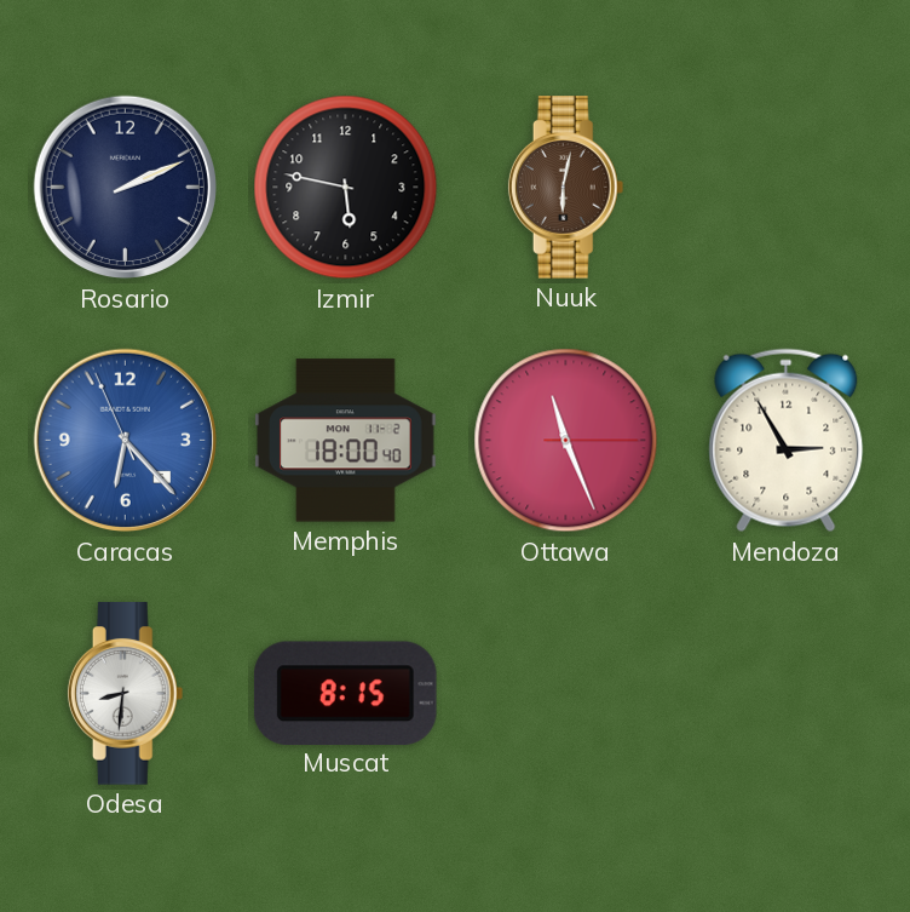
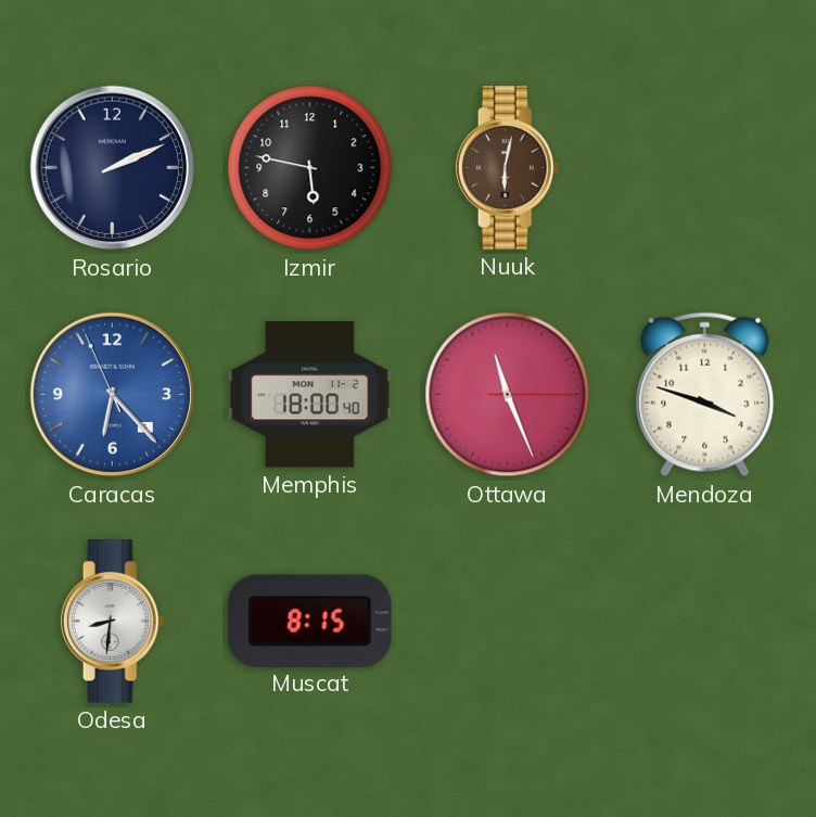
Mendoza: 2:55 -> 3:48 (705, 395)
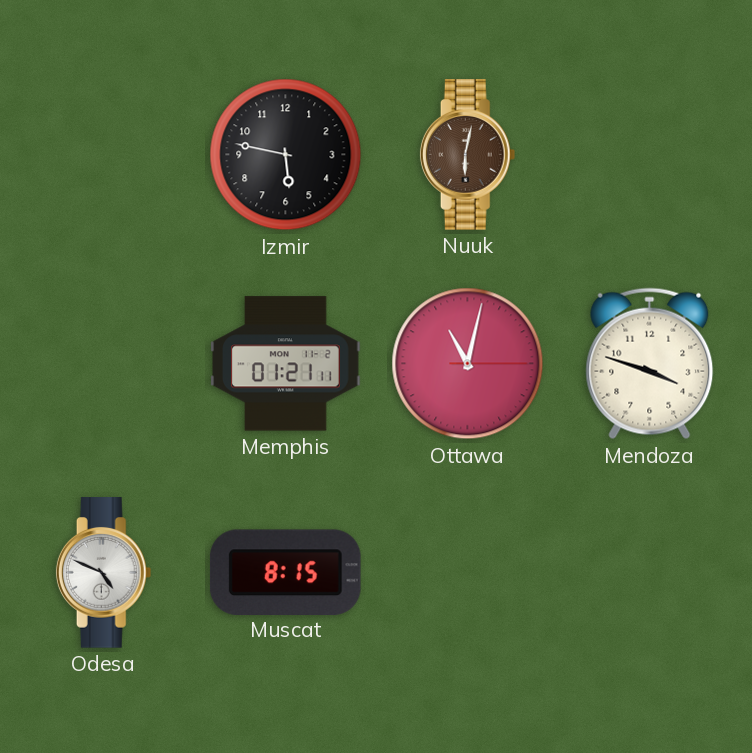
Rosario: 2:11 -> none (113, 168)
Caracas: 6:22 -> none (113, 395)
Memphis: 18:00 -> 01:21 (286, 364)
Ottawa: 11:26 -> 11:02 (468, 364)
Odesa: 8:31 -> 4:49 (104, 573)
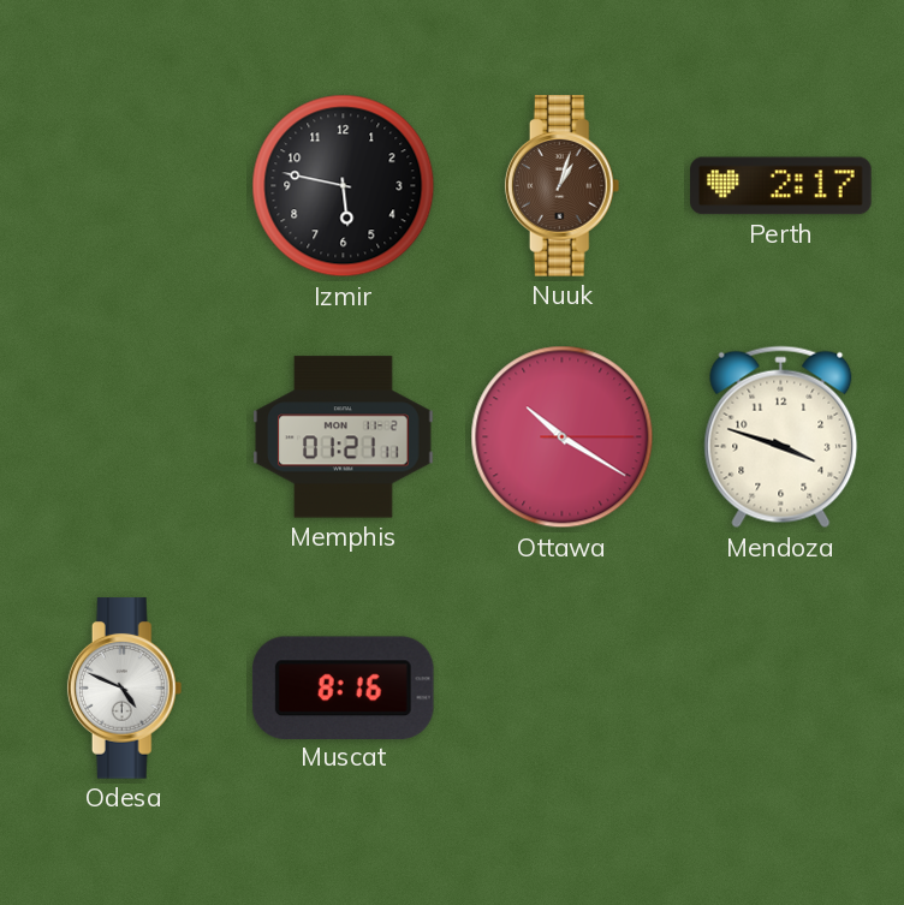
Nuuk: 6:02 -> 1:03 (563, 186)
Perth: none -> 2:17 (781, 186)
Ottawa: 11:02 -> 10:20 (563, 437)
Muscat: 8:15 -> 8:16 (343, 687)
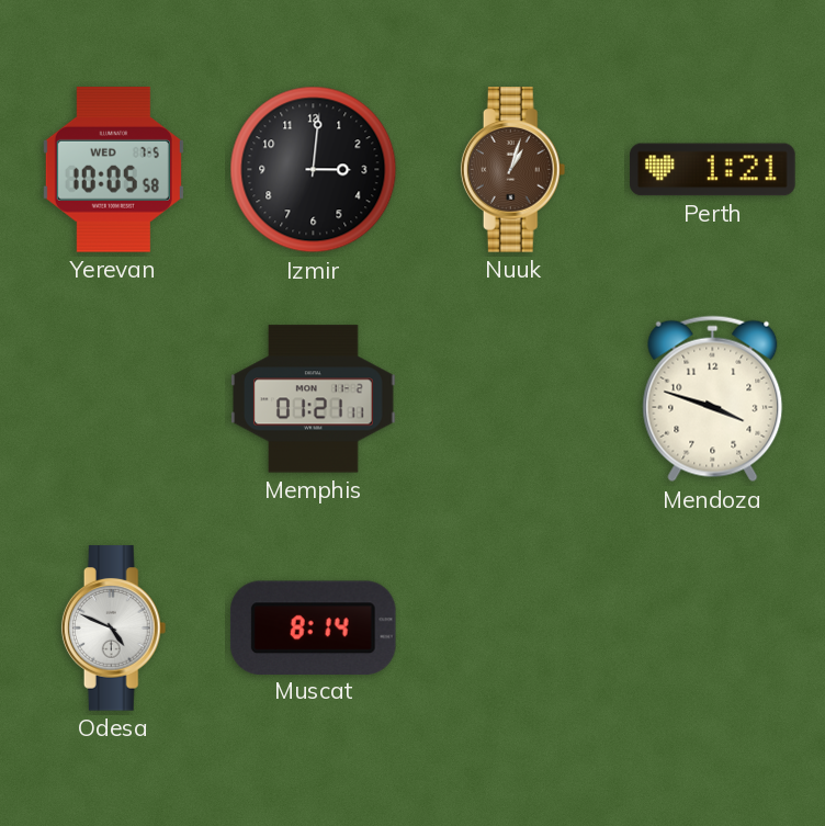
Yerevan: none -> 10:05 (113, 170)
Izmir: 5:47 -> 3:01 (314, 170)
Perth: 2:17 -> 1:21 (713, 170)
Ottawa: 10:20 -> none (563, 437)
Muscat: 8:16 -> 8:14 (313, 627)
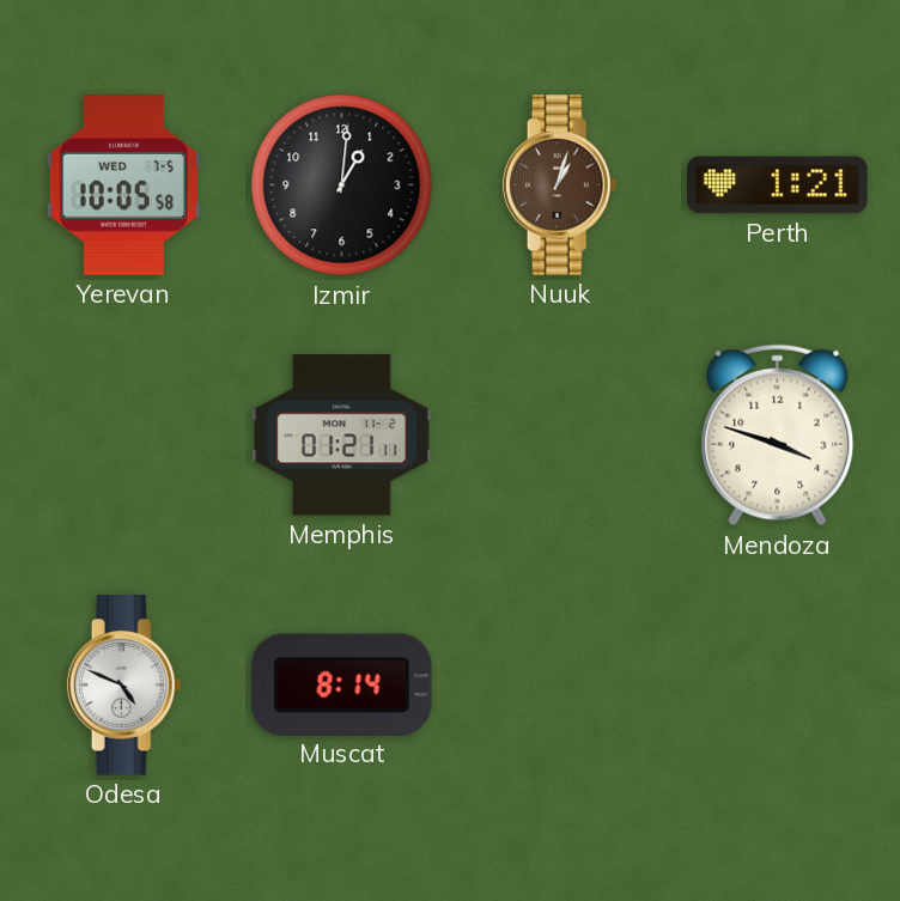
Izmir: 3:01 -> 1:01 (342, 185)
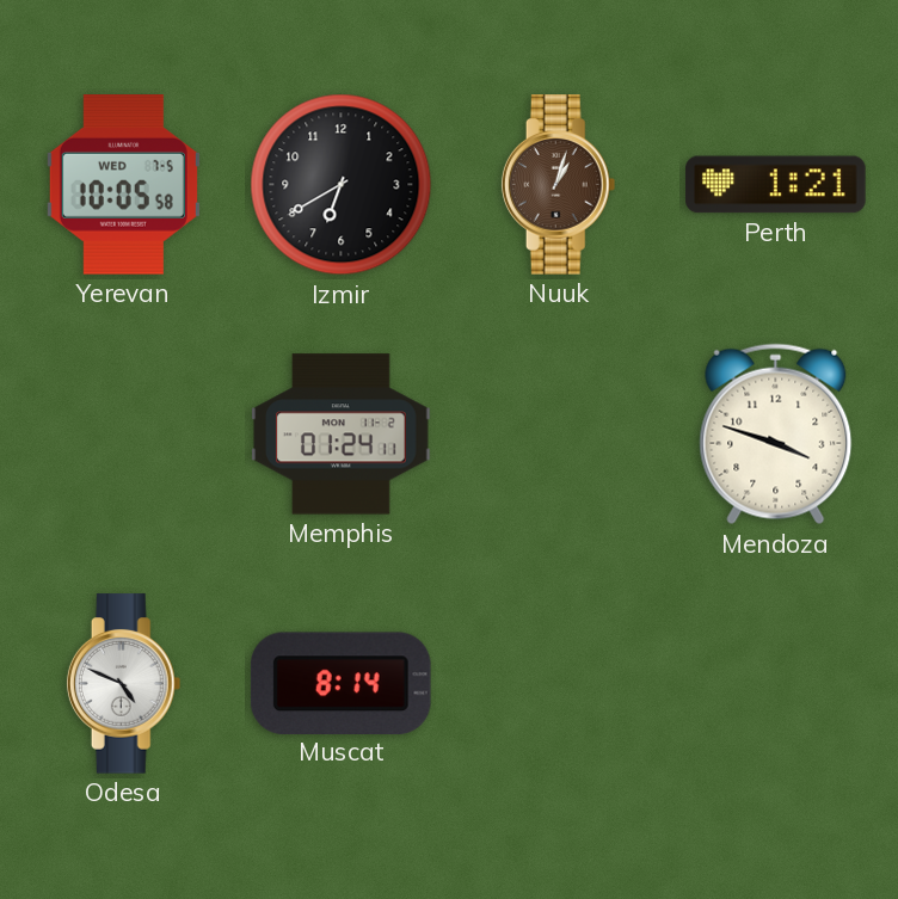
Izmir: 1:01 -> 6:40 (342, 185)
Memphis: 01:21 -> 01:24 (342, 435)
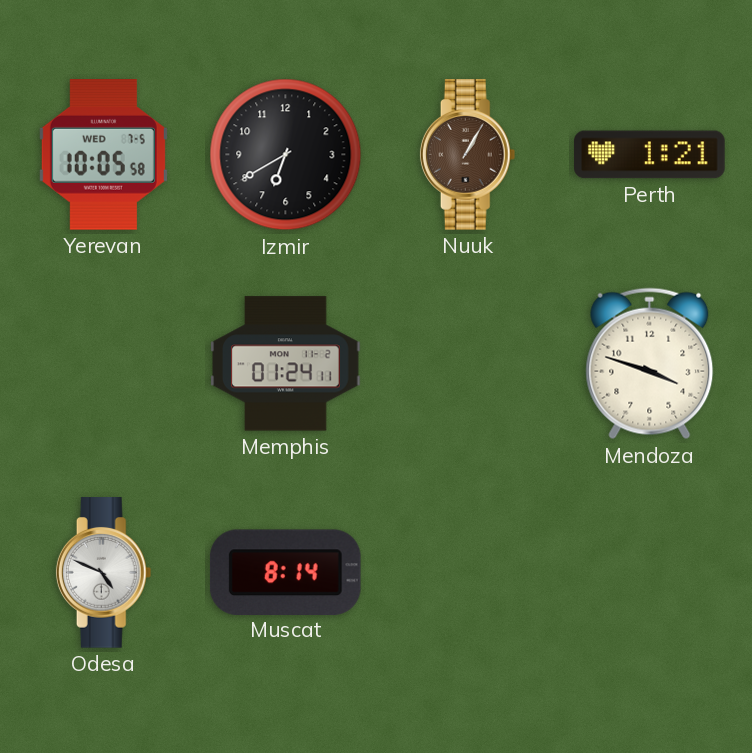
Nuuk: 1:03 -> 1:05 (468, 155)
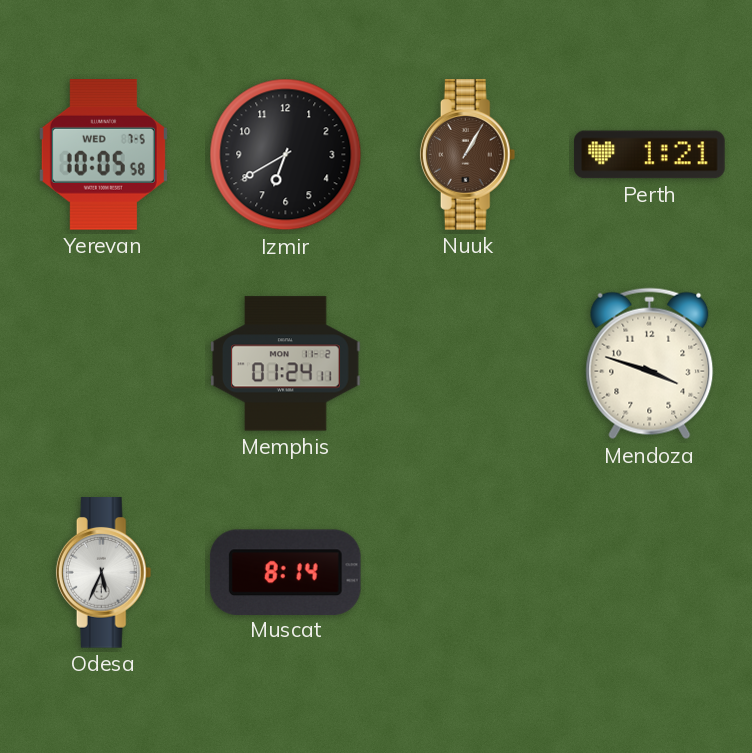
Odesa: 4:49 -> 5:34 (104, 573)
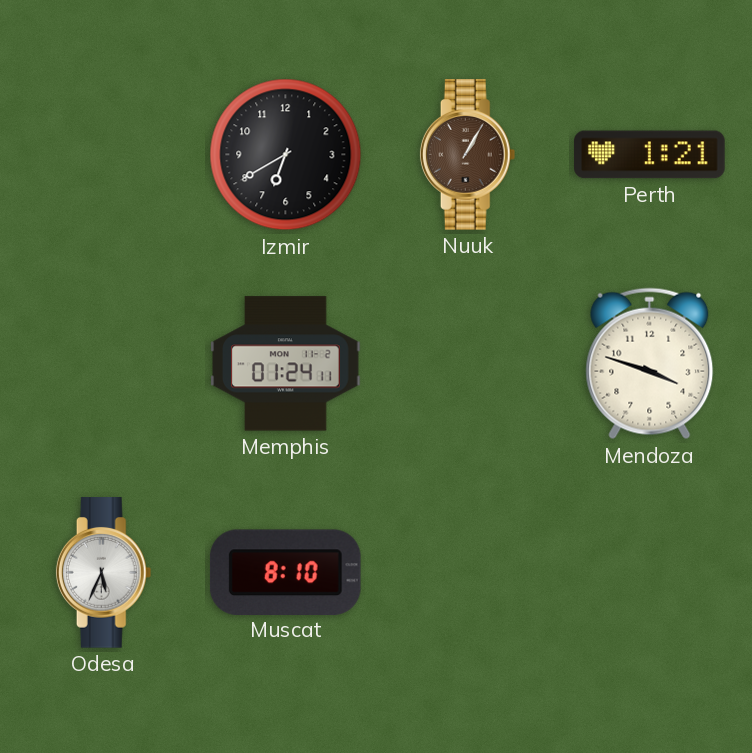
Yerevan: 10:05 -> none (103, 155)
Muscat: 8:14 -> 8:10 (285, 572)
